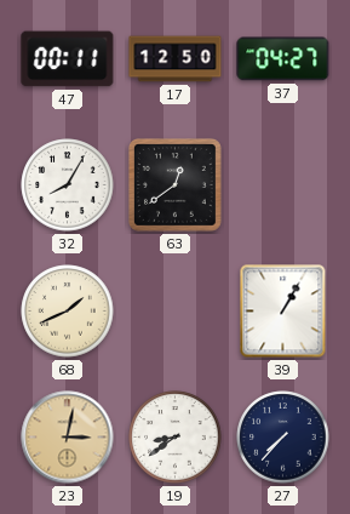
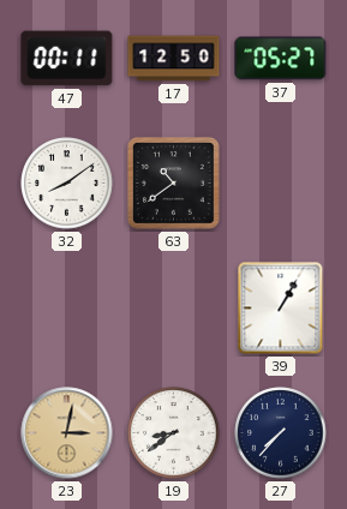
37: 04:27 -> 05:27 (281, 59)
32: 8:05 -> 8:09 (67, 184)
63: 12:39 -> 10:39 (174, 184)
68: 1:41 -> none (68, 312)
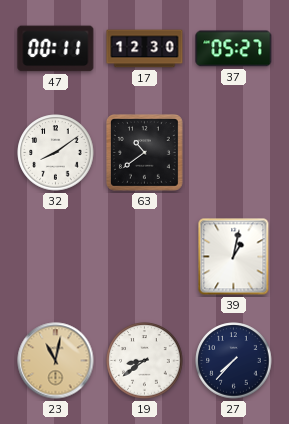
17: 12:50 -> 12:30 (145, 49)
39: 1:05 -> 1:02 (234, 257)
23: 3:02 -> 11:02 (56, 361)
